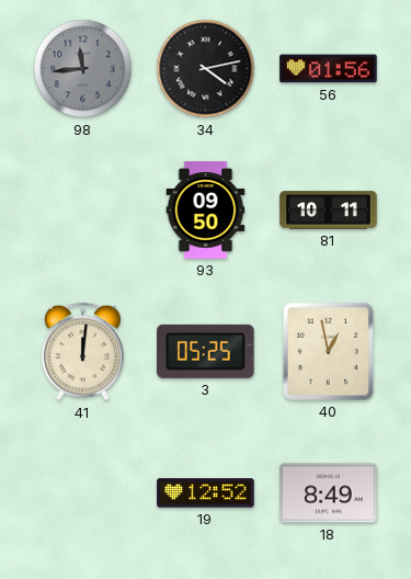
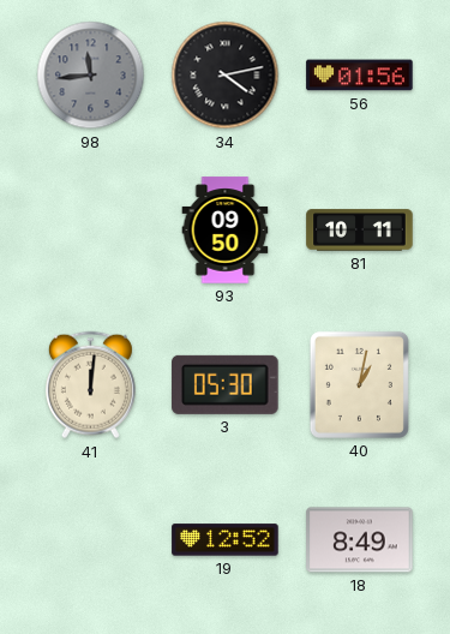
3: 05:25 -> 05:30 (226, 384)
40: 12:58 -> 1:02 (359, 384)
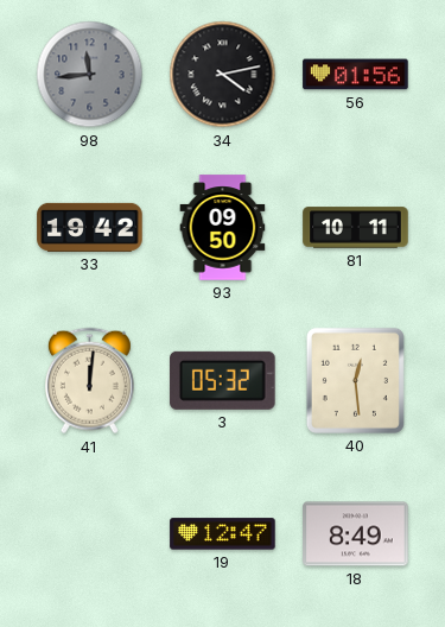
33: none -> 19:42 (90, 227)
3: 05:30 -> 05:32 (223, 380)
40: 1:02 -> 12:29 (355, 380)
19: 12:52 -> 12:47 (223, 534)
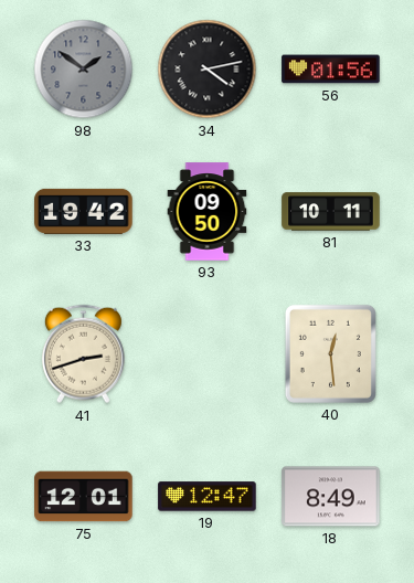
98: 11:44 -> 1:51 (84, 70)
41: 12:01 -> 2:42 (83, 354)
3: 05:32 -> none (223, 380)
75: none -> 12:01 (84, 497)
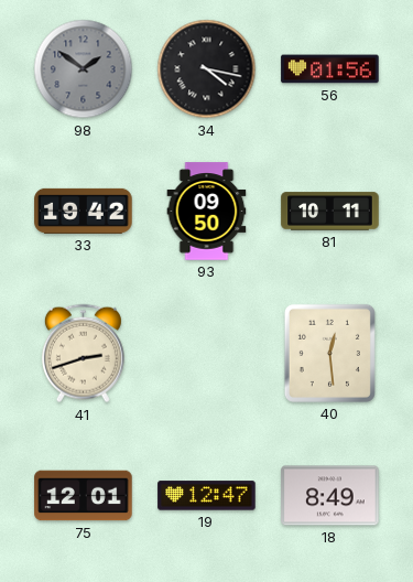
34: 4:13 -> 4:17 (207, 69)
